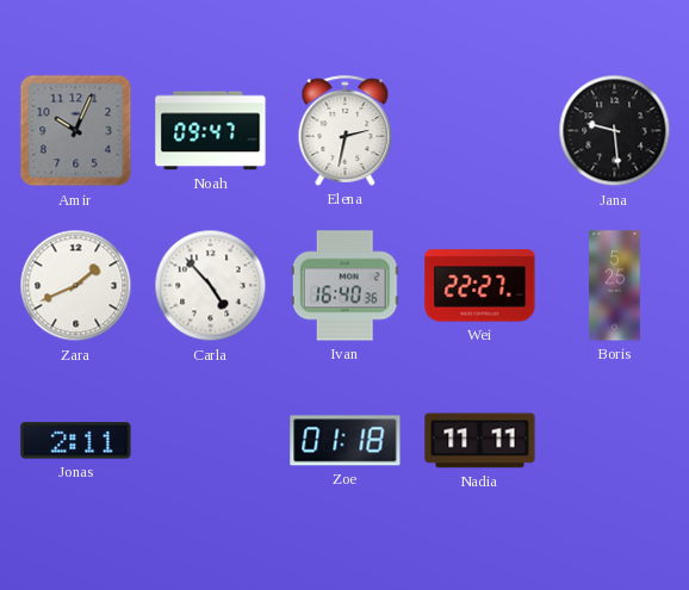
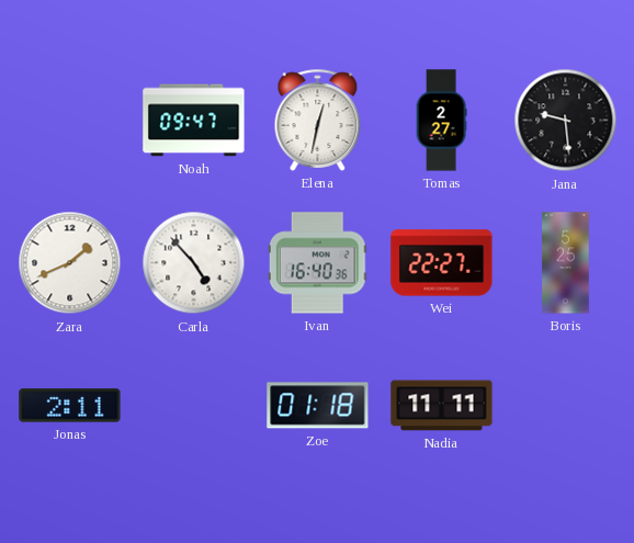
Amir: 10:04 -> none (76, 131)
Elena: 2:32 -> 12:32 (318, 120)
Tomas: none -> 2:27 (441, 121)
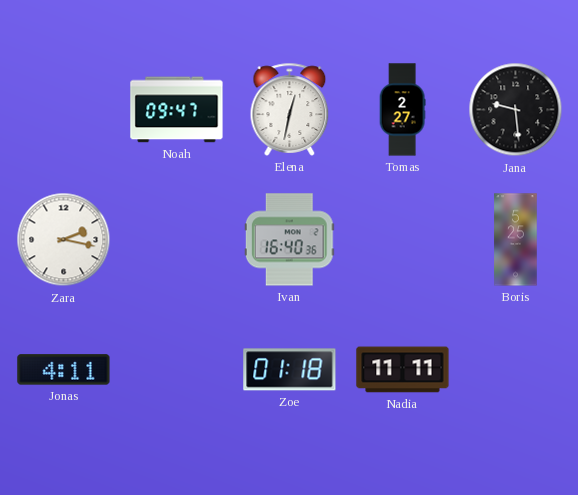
Zara: 1:41 -> 2:17 (64, 240)
Carla: 4:53 -> none (194, 263)
Wei: 22:27 -> none (442, 263)
Jonas: 2:11 -> 4:11 (64, 370)
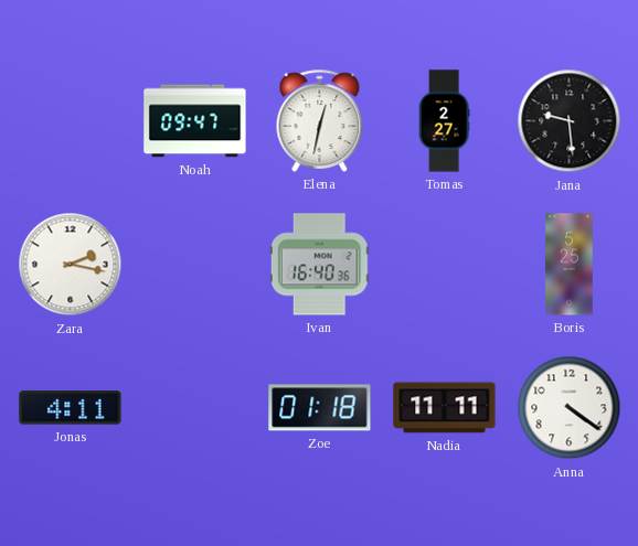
Anna: none -> 4:21 (570, 408)
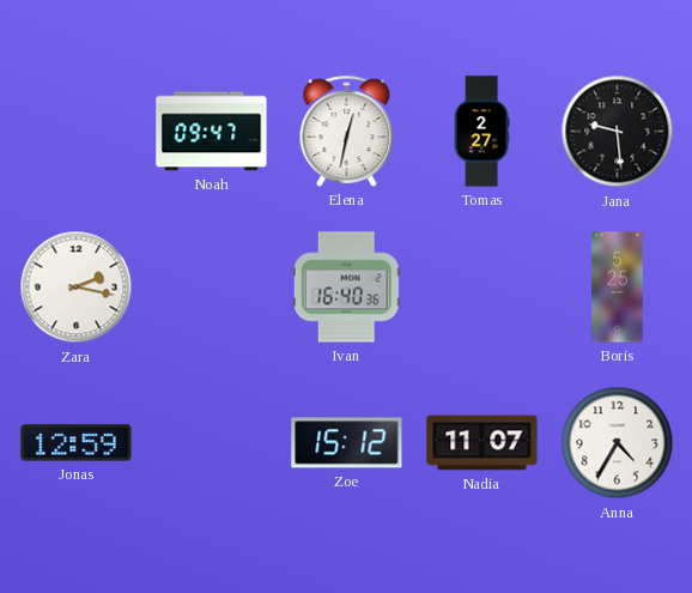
Jonas: 4:11 -> 12:59 (77, 443)
Zoe: 01:18 -> 15:12 (347, 443)
Nadia: 11:11 -> 11:07 (482, 443)
Anna: 4:21 -> 4:35 (618, 443)
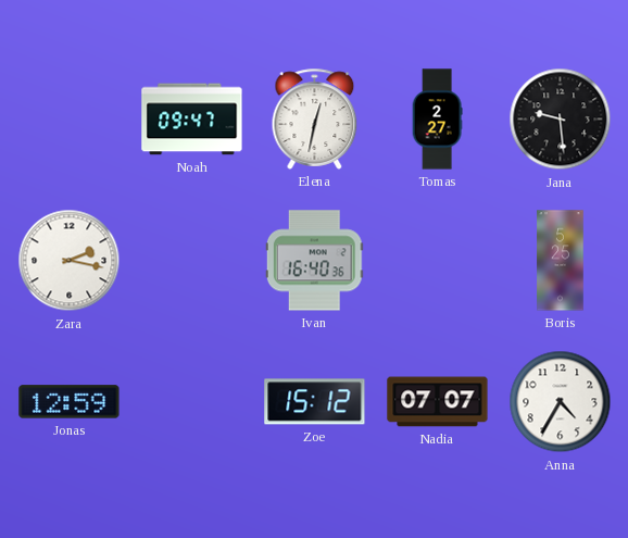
Nadia: 11:07 -> 07:07 (438, 402)
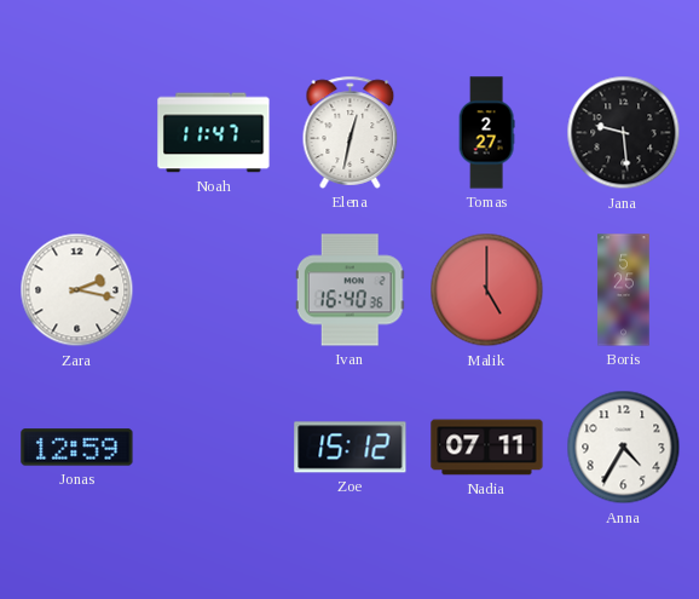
Noah: 09:47 -> 11:47 (214, 133)
Malik: none -> 5:00 (487, 290)
Nadia: 07:07 -> 07:11 (487, 448)
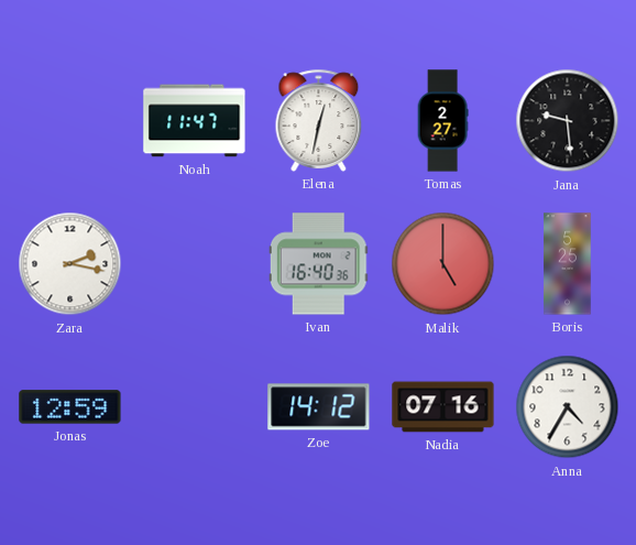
Zoe: 15:12 -> 14:12 (319, 407)
Nadia: 07:11 -> 07:16 (443, 407)
